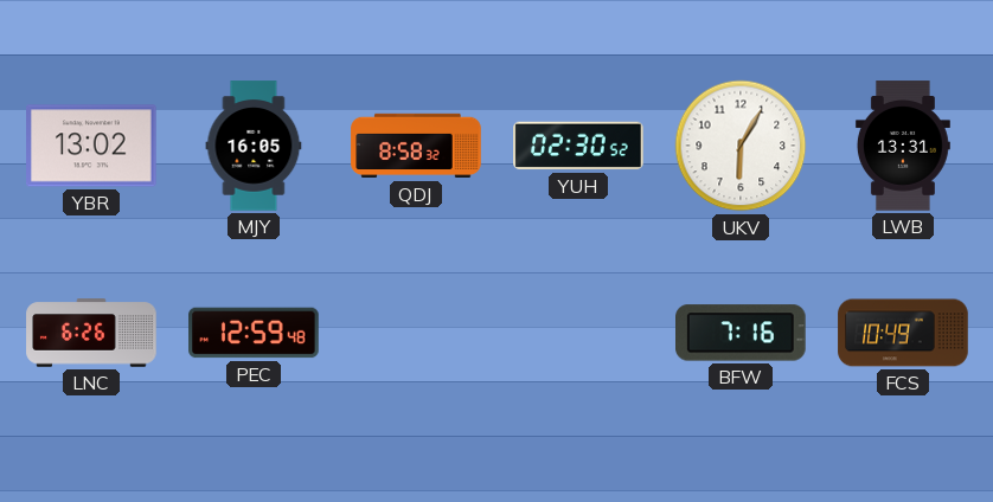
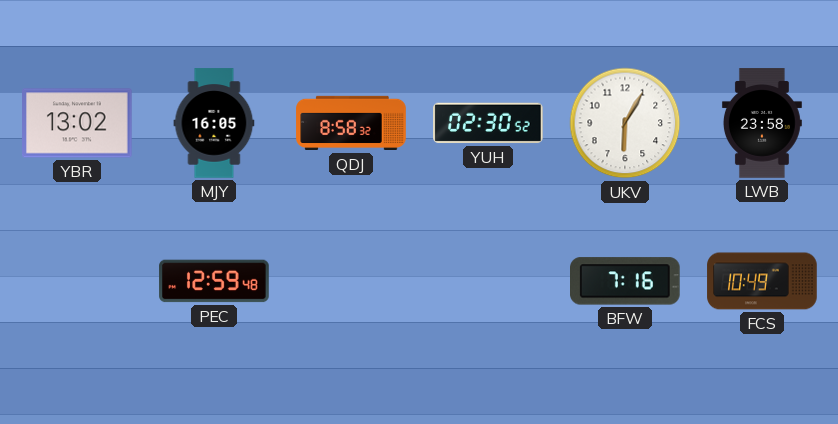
LWB: 13:31 -> 23:58 (762, 123)
LNC: 6:26 -> none (91, 333)
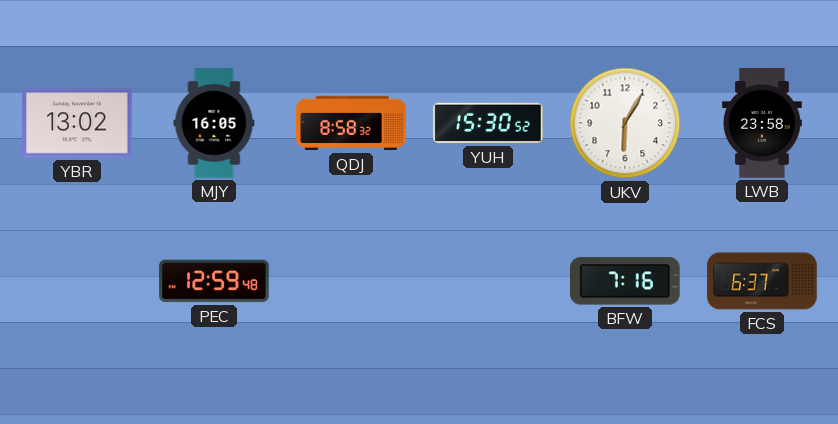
YUH: 02:30 -> 15:30 (488, 123)
FCS: 10:49 -> 6:37 (762, 281)
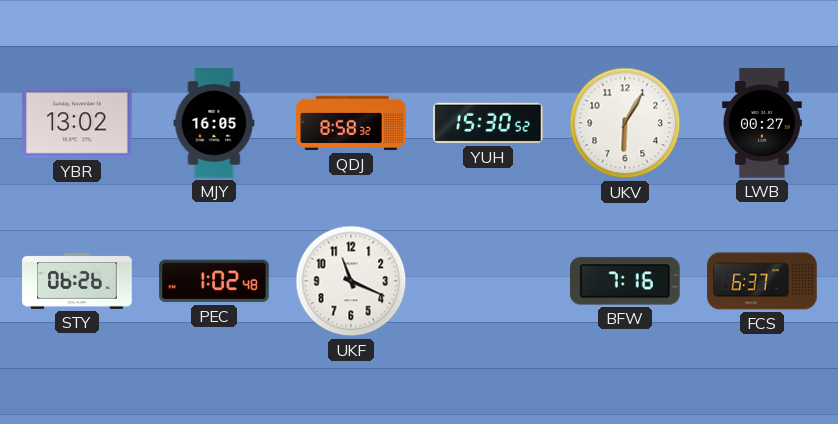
LWB: 23:58 -> 00:27 (762, 123)
STY: none -> 06:26 (77, 281)
PEC: 12:59 -> 1:02 (214, 281)
UKF: none -> 11:19 (351, 281)
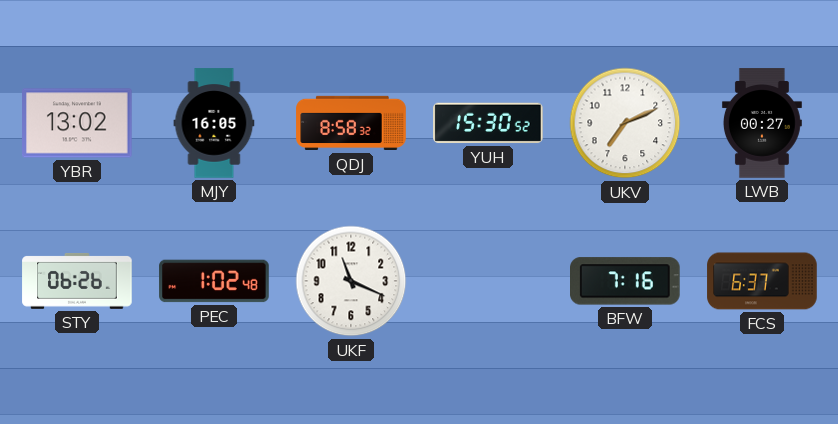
UKV: 6:05 -> 7:11 (625, 123)
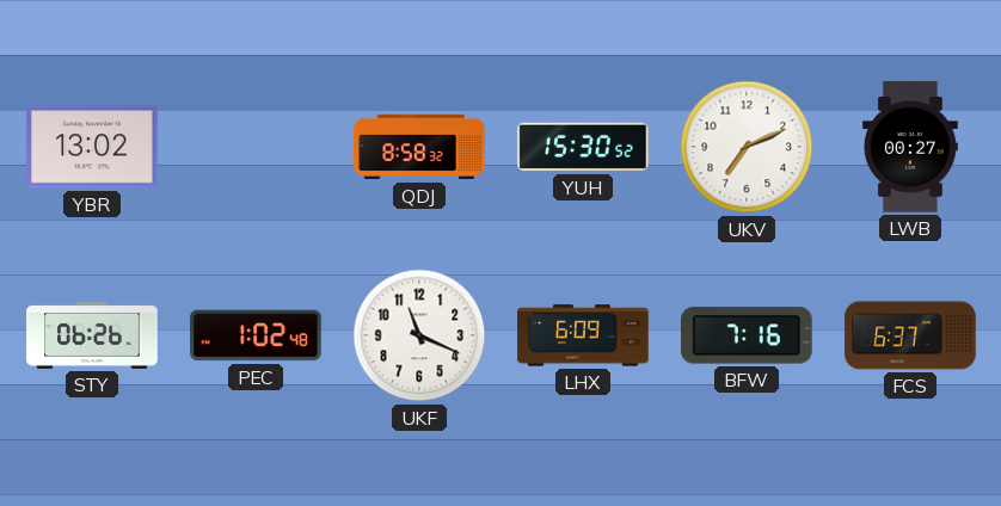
MJY: 16:05 -> none (214, 123)
LHX: none -> 6:09 (583, 335)
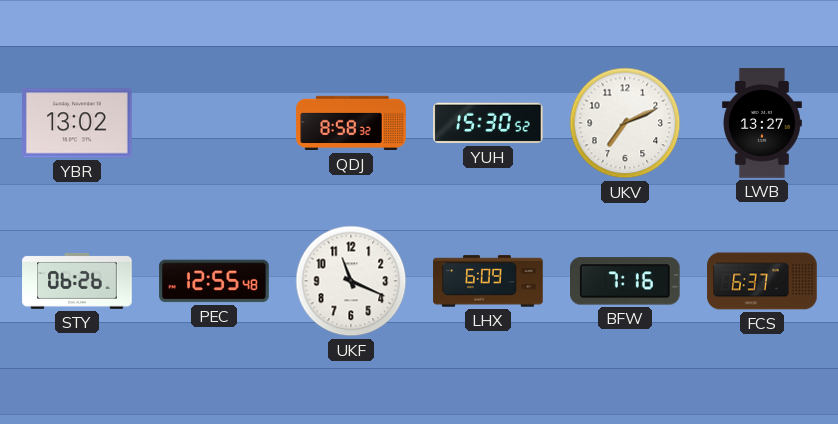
LWB: 00:27 -> 13:27 (762, 123)
PEC: 1:02 -> 12:55 (214, 281)
